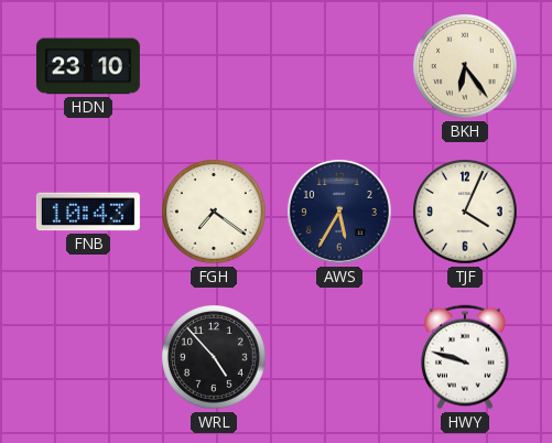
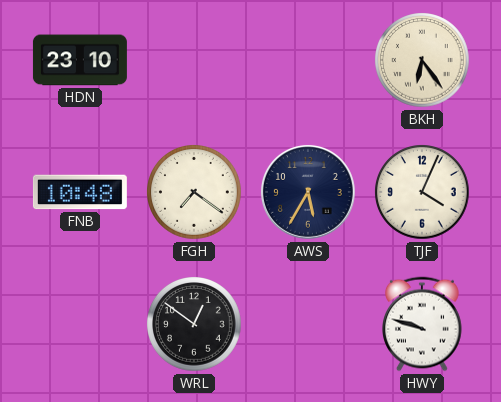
FNB: 10:43 -> 10:48 (80, 192)
WRL: 4:53 -> 12:51 (195, 325)
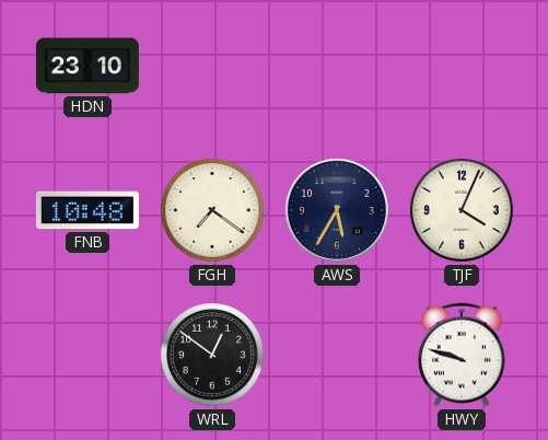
BKH: 6:24 -> none (423, 61)
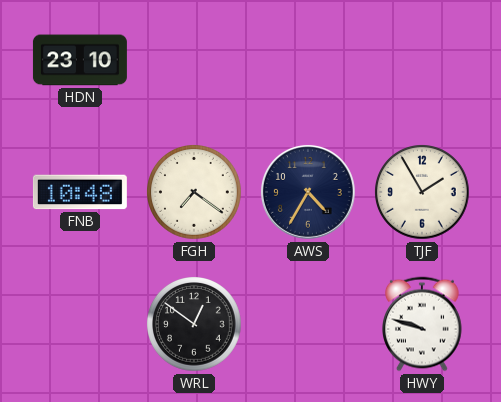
AWS: 5:35 -> 4:35 (308, 192)
TJF: 4:04 -> 1:55 (423, 193)
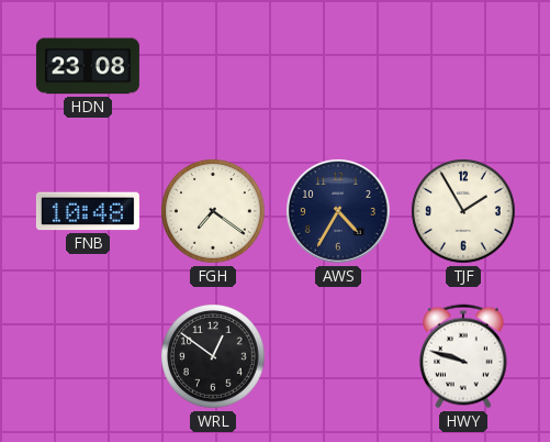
HDN: 23:10 -> 23:08 (88, 66)
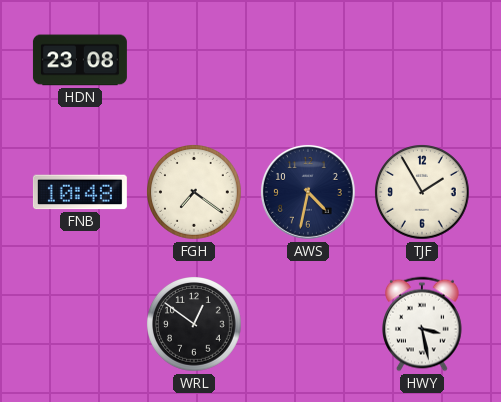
AWS: 4:35 -> 4:32 (308, 192)
HWY: 9:48 -> 3:28 (423, 324)
